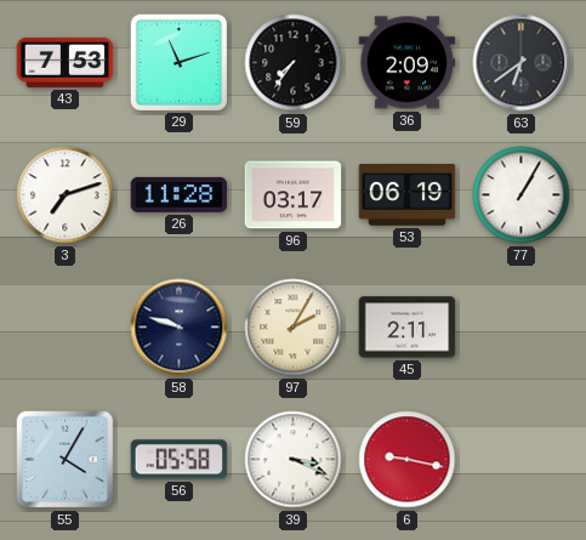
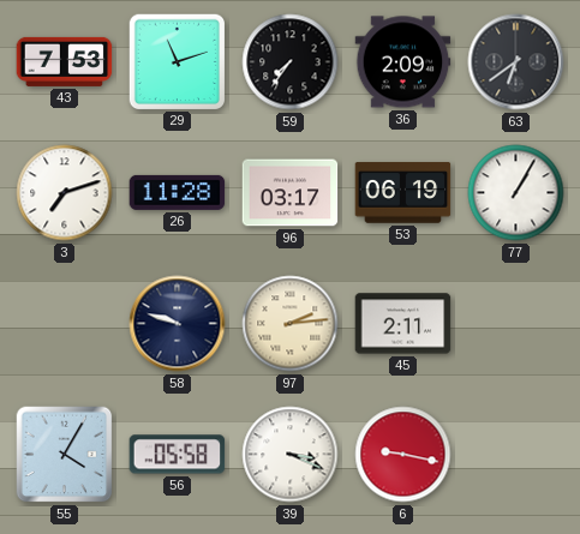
97: 2:05 -> 2:14 (291, 324)
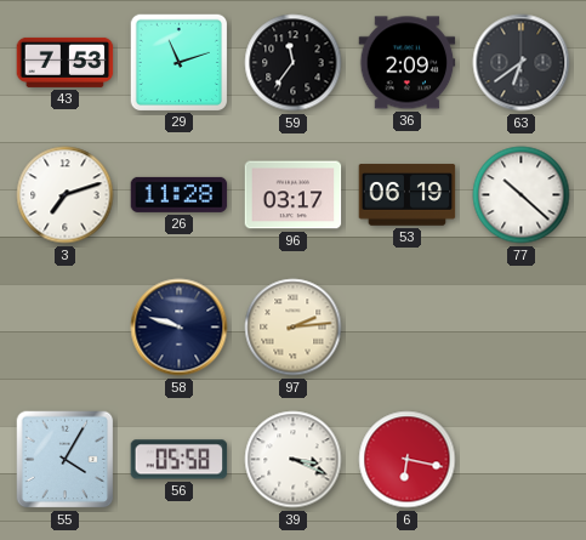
59: 7:36 -> 11:36 (294, 63)
77: 1:05 -> 10:22 (522, 195)
45: 2:11 -> none (403, 324)
6: 9:17 -> 6:17 (408, 460)
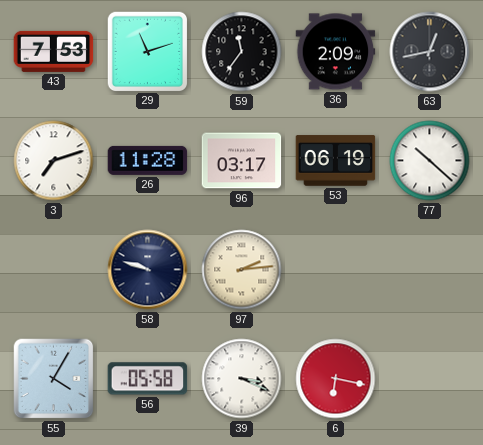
63: 6:39 -> 12:43 (430, 52)
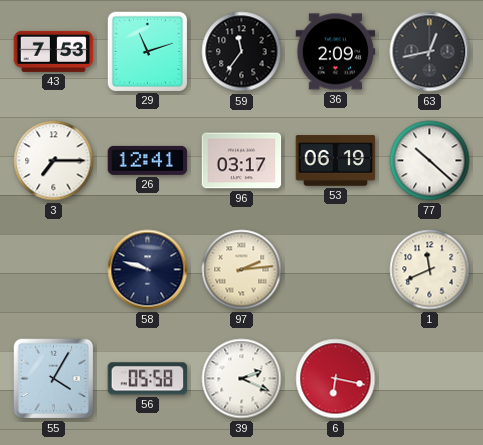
3: 7:12 -> 7:15 (54, 161)
26: 11:28 -> 12:41 (148, 160)
1: none -> 11:41 (430, 270)
39: 3:19 -> 2:19 (242, 379)
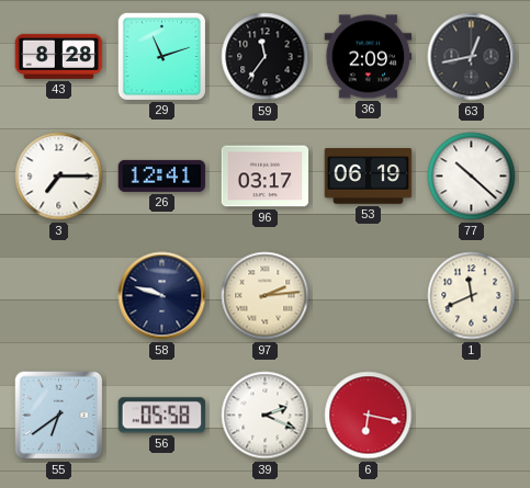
43: 7:53 -> 8:28 (59, 56)
55: 4:05 -> 6:39 (59, 416)
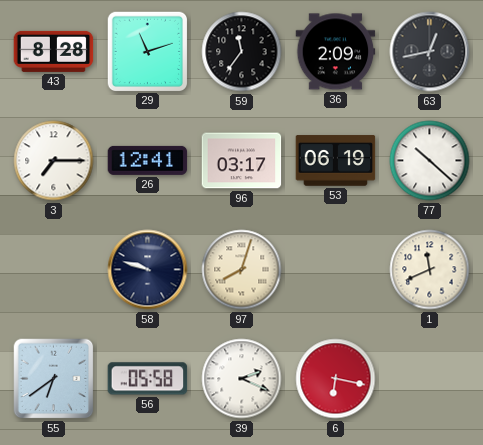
97: 2:14 -> 8:03 (242, 270)
